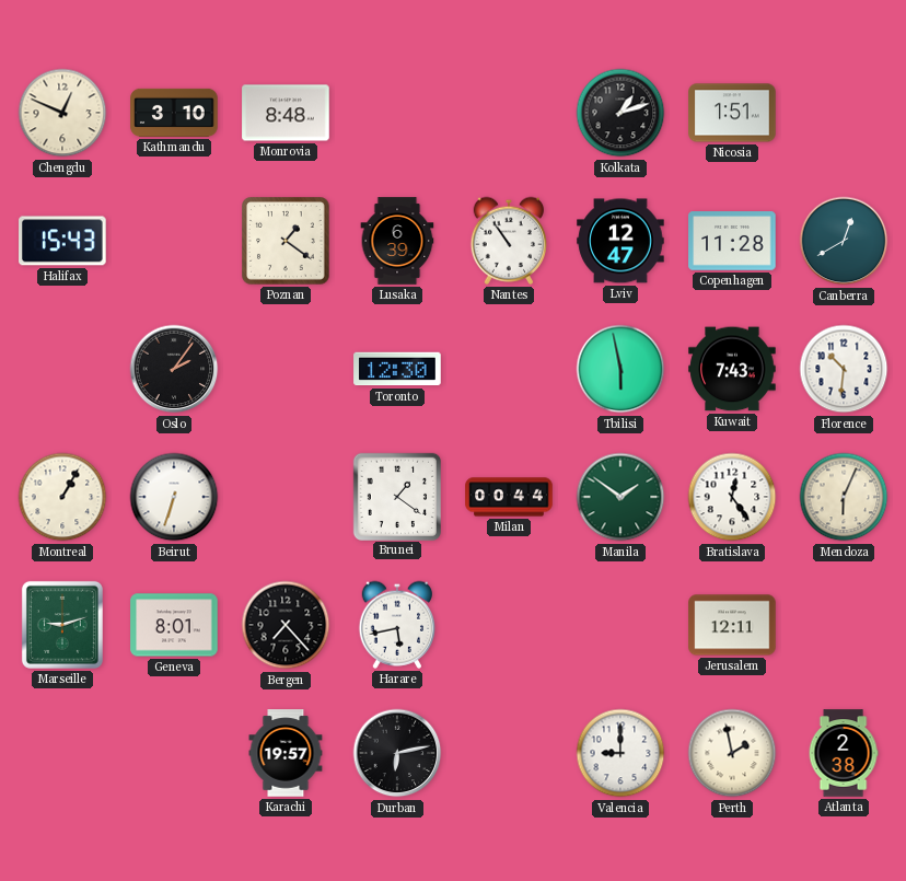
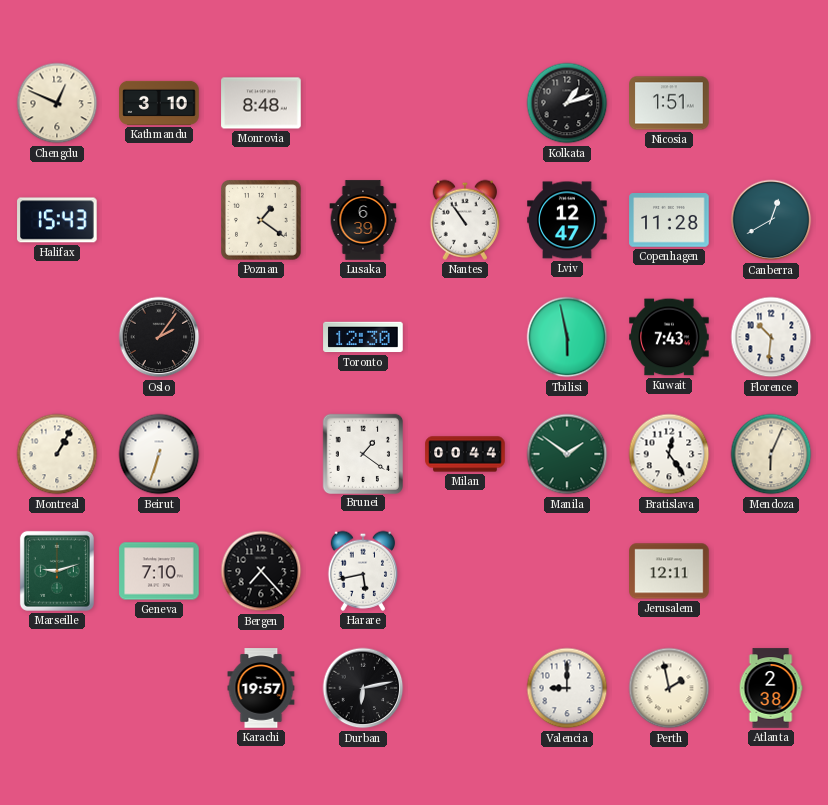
Geneva: 8:01 -> 7:10 (159, 571)
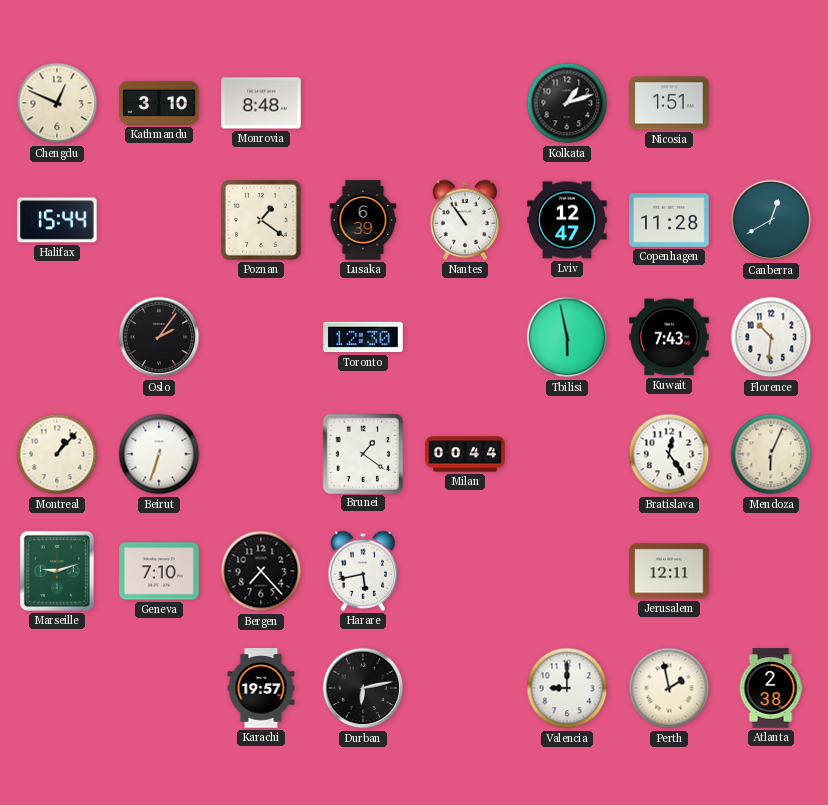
Halifax: 15:43 -> 15:44 (57, 220)
Montreal: 1:05 -> 1:07 (57, 454)
Manila: 1:51 -> none (567, 454)
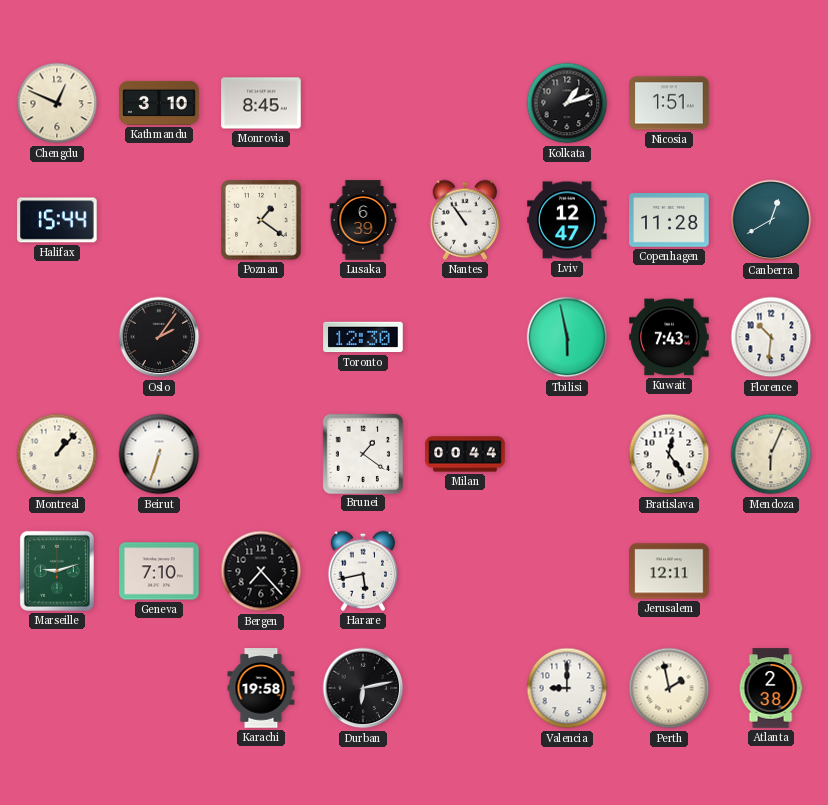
Monrovia: 8:48 -> 8:45 (261, 103)
Karachi: 19:57 -> 19:58 (261, 688)
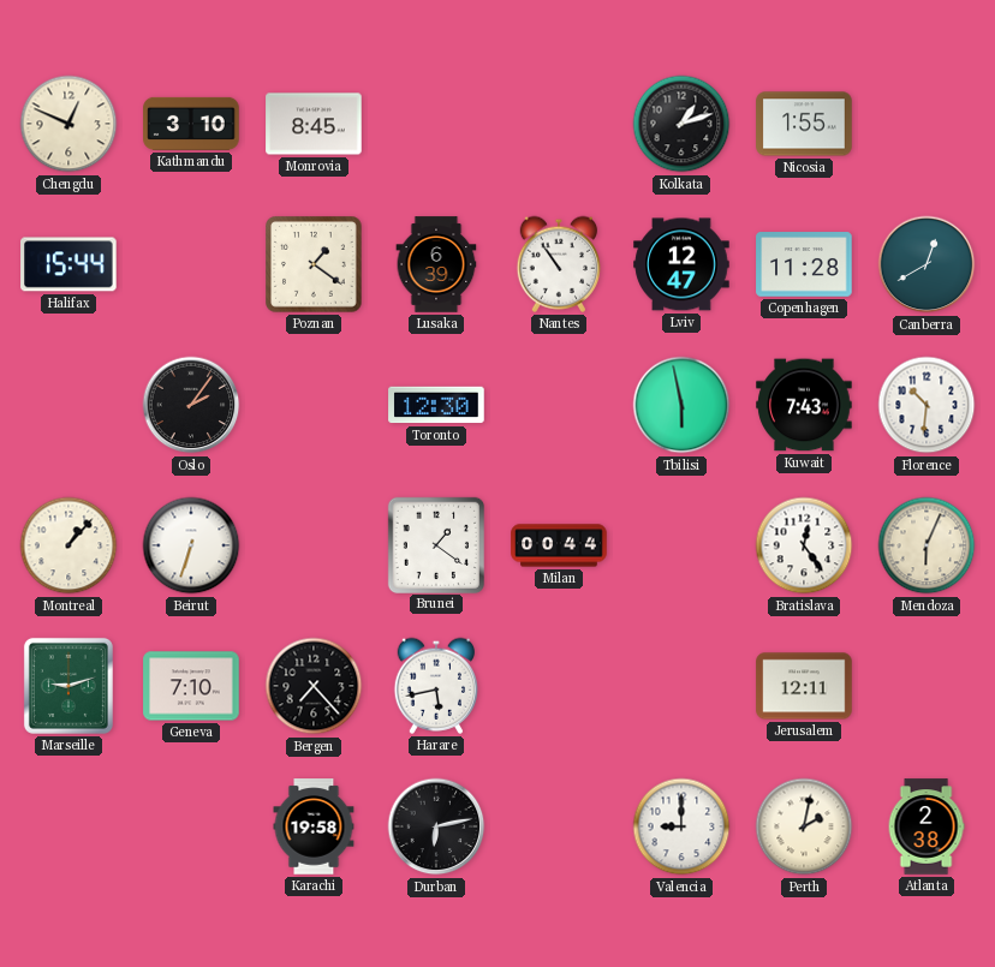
Nicosia: 1:51 -> 1:55 (804, 124)
Perth: 1:58 -> 2:02 (804, 826)
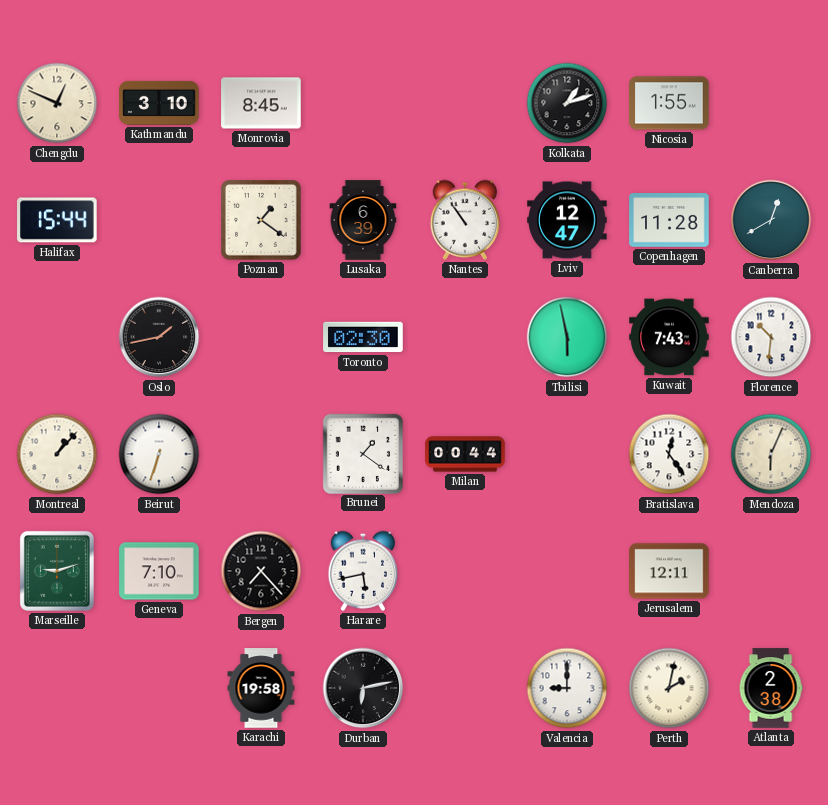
Oslo: 2:06 -> 1:43 (159, 337)
Toronto: 12:30 -> 02:30 (363, 337)
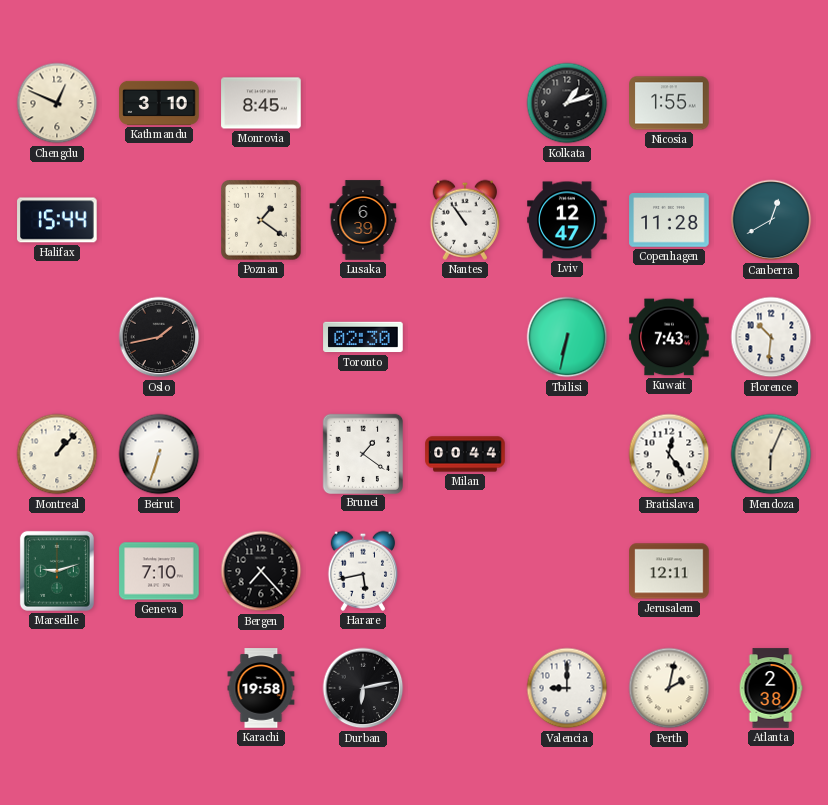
Tbilisi: 5:58 -> 6:32 (567, 337)
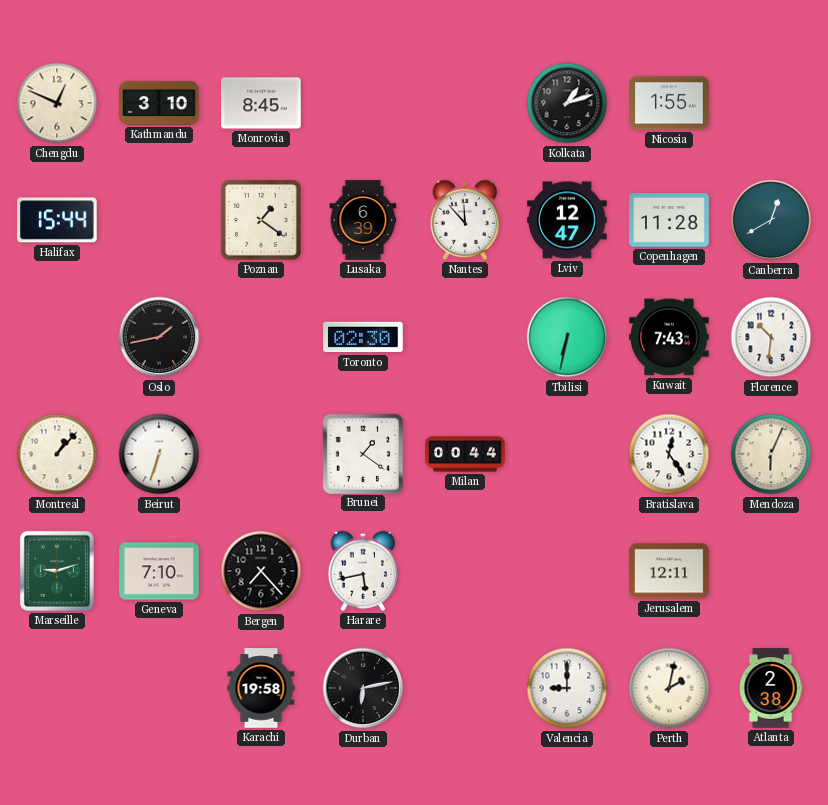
Nantes: 10:54 -> 11:53 (465, 220)
